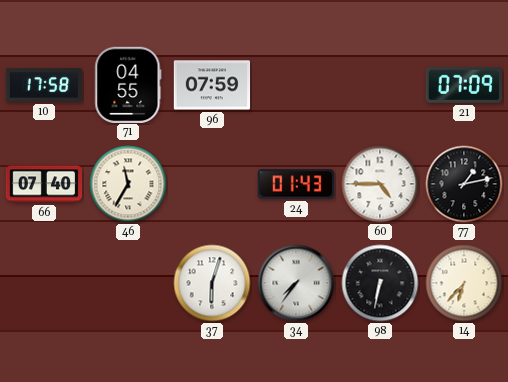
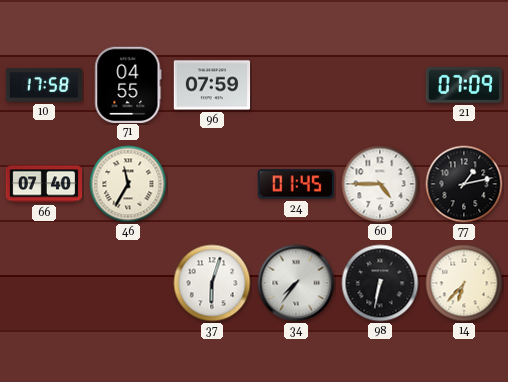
24: 01:43 -> 01:45 (296, 184)
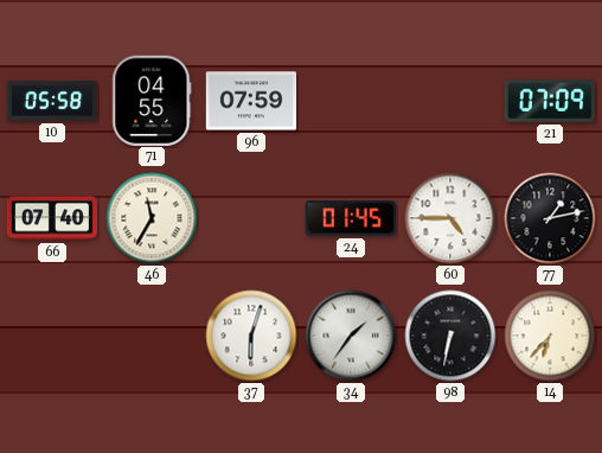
10: 17:58 -> 05:58 (52, 101)
34: 7:36 -> 1:36 (351, 336)
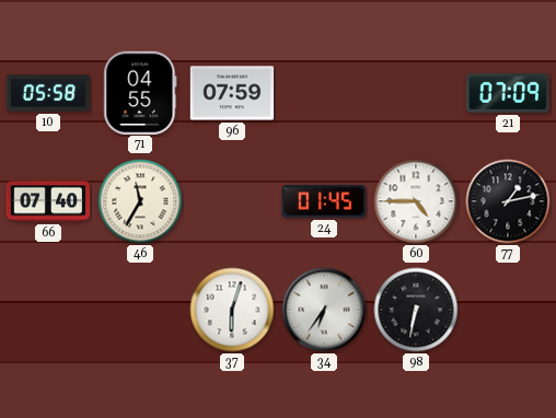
34: 1:36 -> 6:36 (324, 310)
14: 6:37 -> none (550, 336)
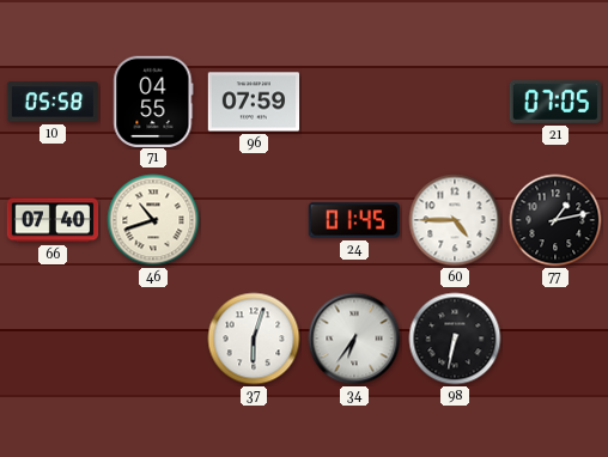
21: 07:09 -> 07:05 (554, 102)
46: 11:35 -> 10:42 (153, 220)
